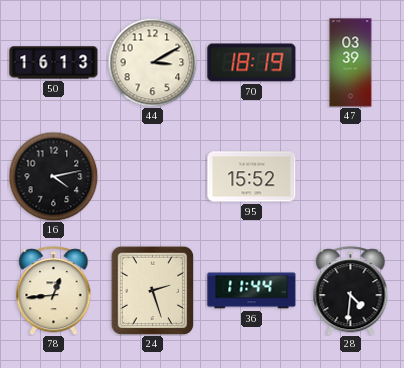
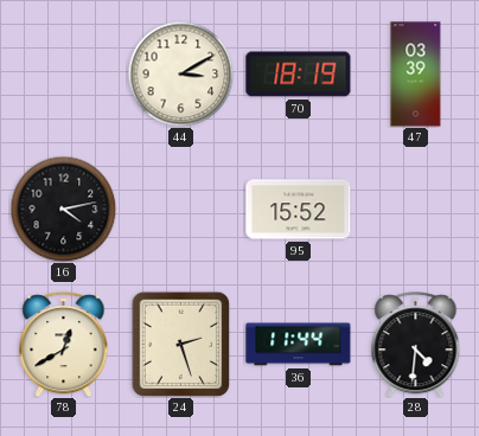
50: 16:13 -> none (54, 63)
78: 12:44 -> 12:40 (64, 345)
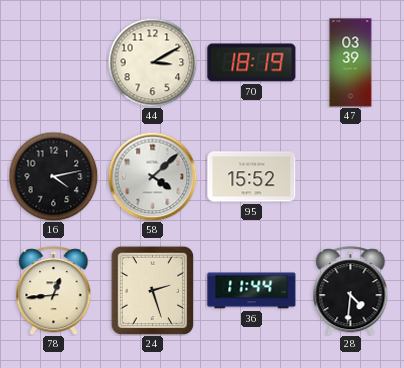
58: none -> 4:08 (152, 176)
78: 12:40 -> 12:44 (54, 291)
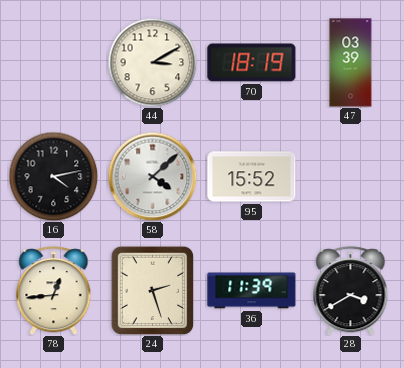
36: 11:44 -> 11:39 (252, 291)
28: 4:31 -> 3:40 (351, 291)
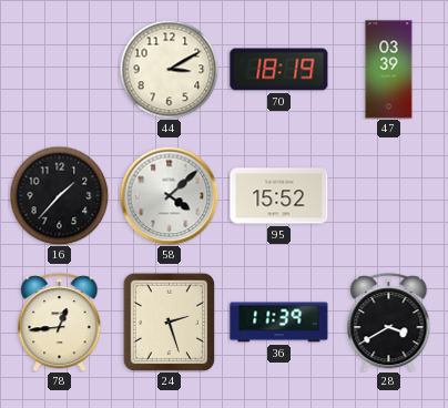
16: 4:13 -> 1:37 (59, 195)
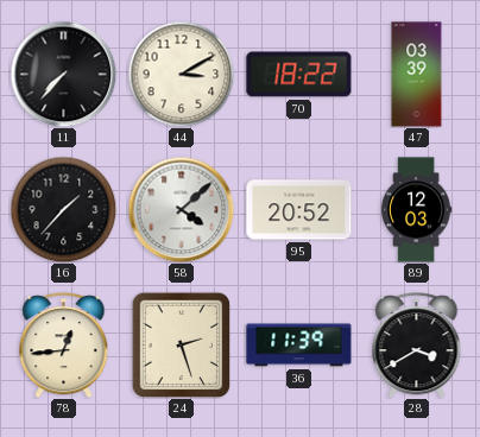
11: none -> 7:37 (63, 74)
70: 18:19 -> 18:22 (299, 75)
95: 15:52 -> 20:52 (299, 210)
89: none -> 12:03 (416, 210)
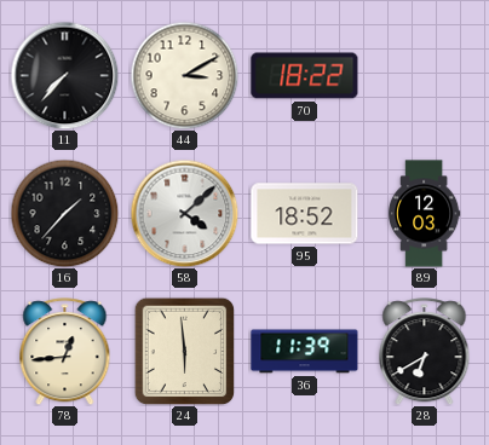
47: 03:39 -> none (417, 75)
95: 20:52 -> 18:52 (305, 214)
24: 2:27 -> 5:59 (185, 351)
28: 3:40 -> 6:40 (425, 352)
